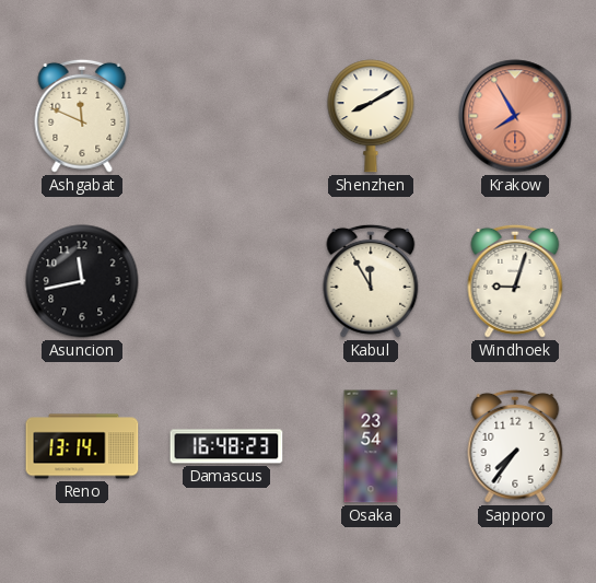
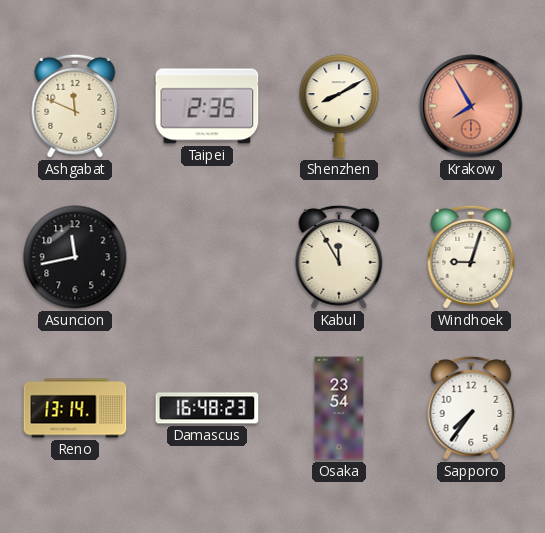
Taipei: none -> 2:35 (207, 106)
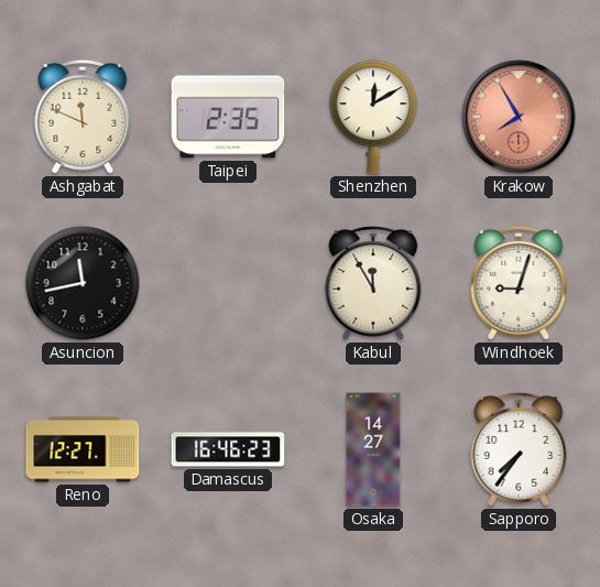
Shenzhen: 8:10 -> 12:10 (373, 117)
Reno: 13:14 -> 12:27 (83, 449)
Damascus: 16:48 -> 16:46 (228, 449)
Osaka: 23:54 -> 14:27 (373, 449)
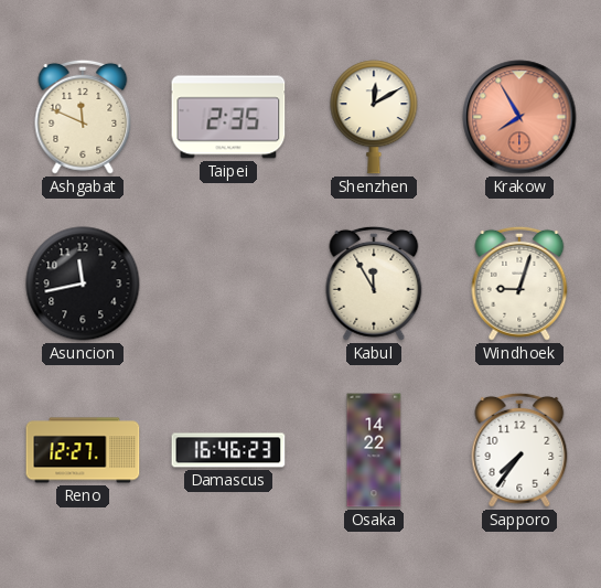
Osaka: 14:27 -> 14:22 (374, 450)
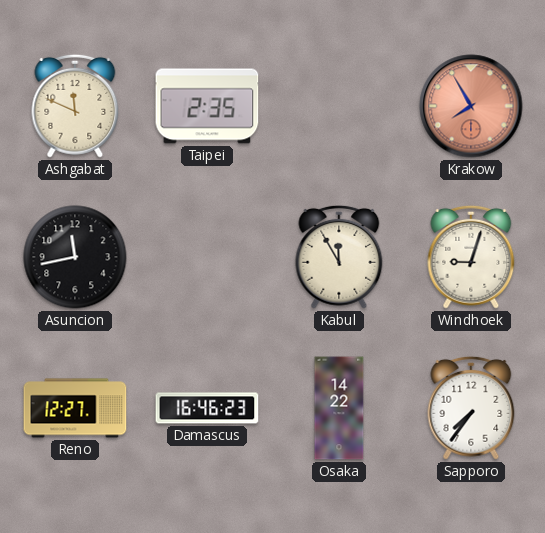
Shenzhen: 12:10 -> none (374, 117)
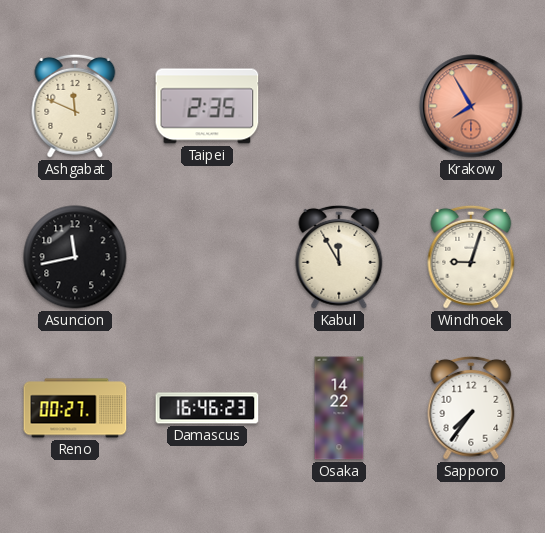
Reno: 12:27 -> 00:27 (75, 408)
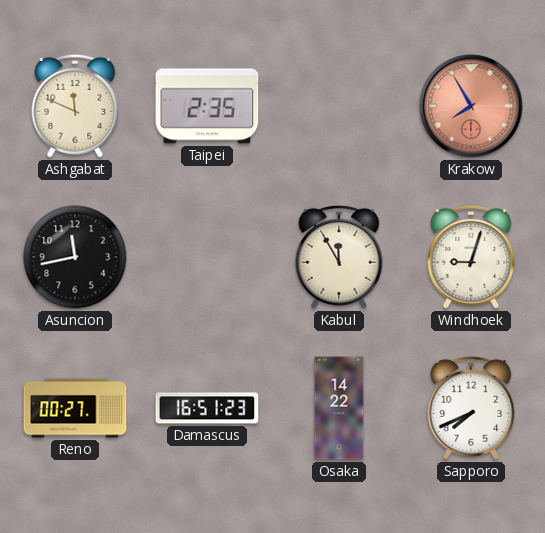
Damascus: 16:46 -> 16:51 (207, 408)
Sapporo: 7:36 -> 7:41 (471, 408)
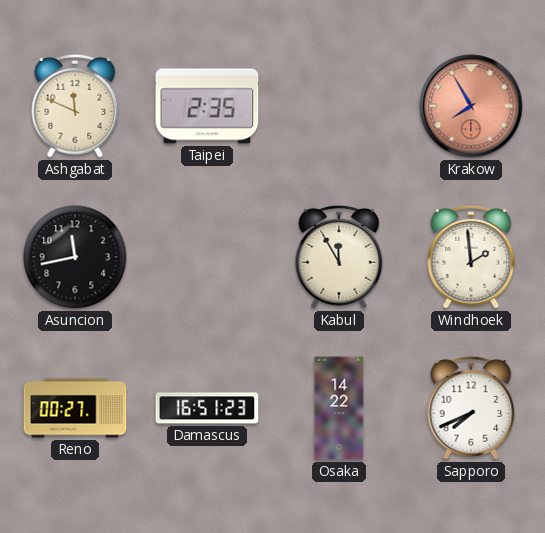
Windhoek: 9:03 -> 1:59 (471, 257)
